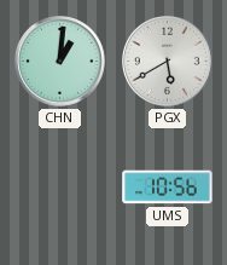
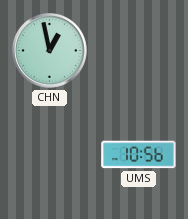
CHN: 1:01 -> 12:58 (50, 51)
PGX: 5:40 -> none (168, 62)
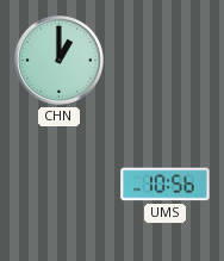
CHN: 12:58 -> 1:00 (60, 61)
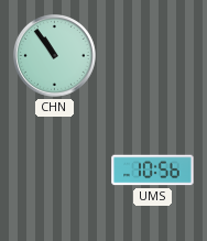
CHN: 1:00 -> 10:54 (55, 56)
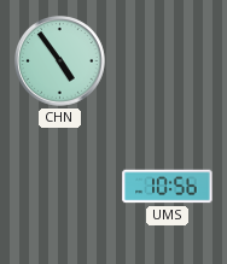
CHN: 10:54 -> 4:54 (60, 61)
